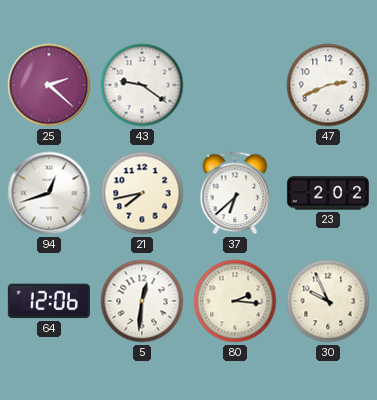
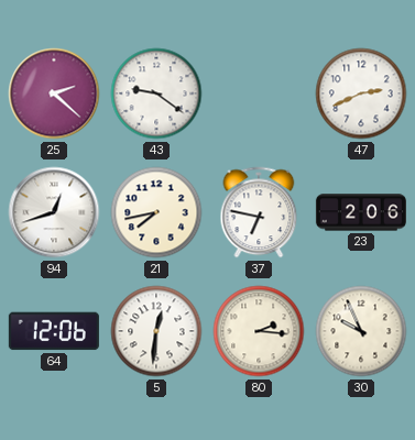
37: 6:38 -> 6:47 (259, 212)
23: 2:02 -> 2:06 (361, 212)
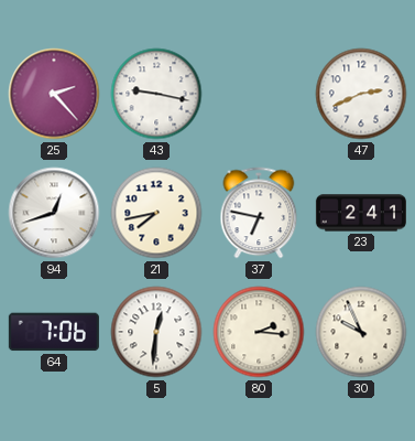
25: 2:22 -> 2:23 (54, 94)
43: 9:21 -> 9:17 (156, 94)
23: 2:06 -> 2:41 (361, 213)
64: 12:06 -> 7:06 (54, 332)
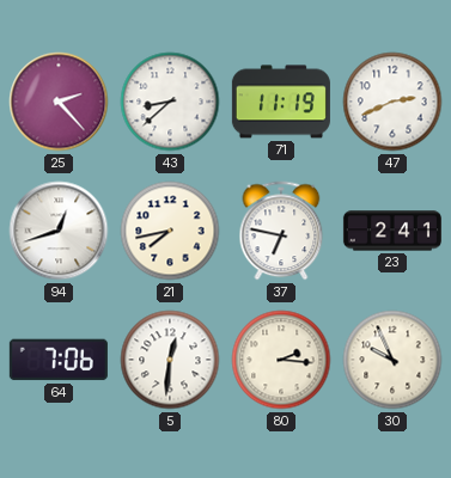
43: 9:17 -> 8:38 (170, 102)
71: none -> 11:19 (281, 102)
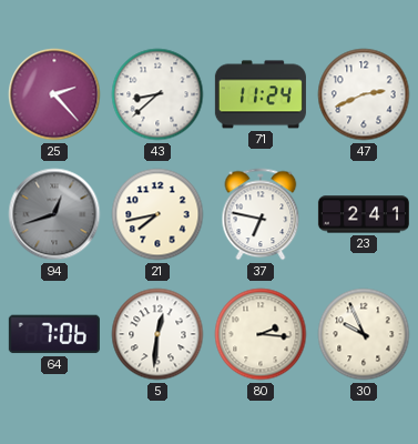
71: 11:19 -> 11:24 (261, 94)
94 dial: white -> grey (54, 214)
